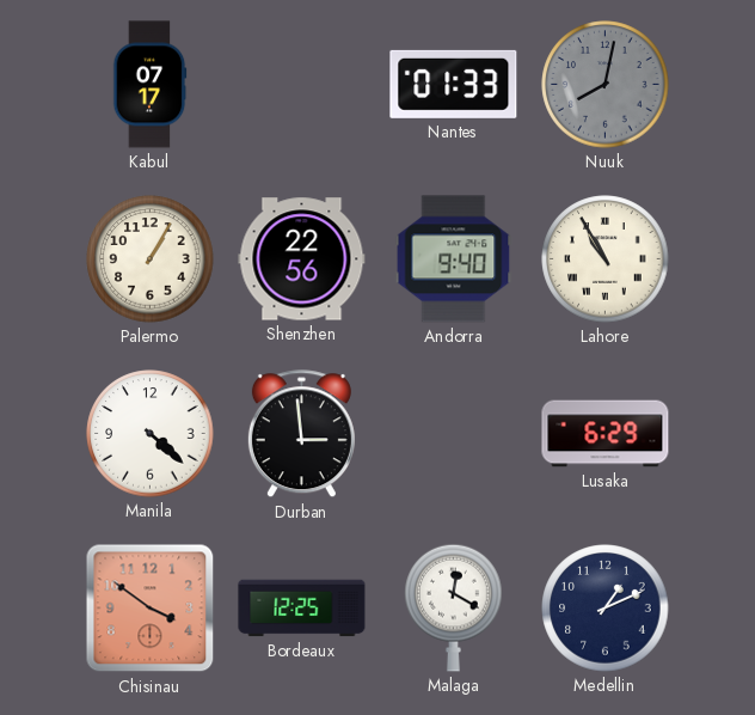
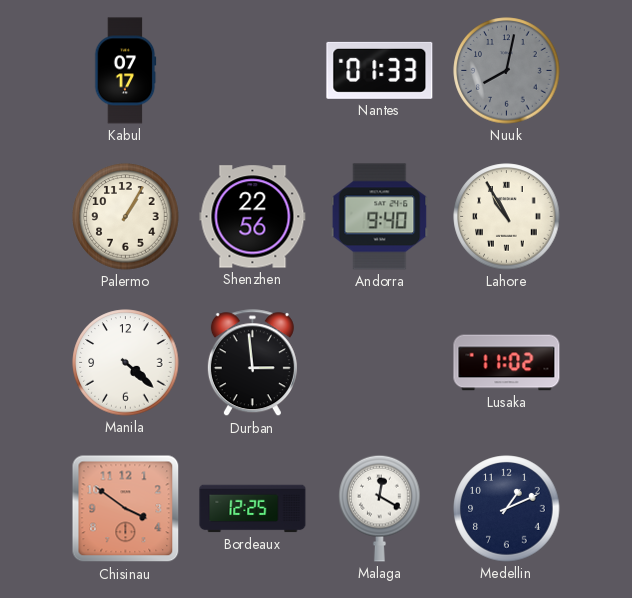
Lusaka: 6:29 -> 11:02 (507, 363)
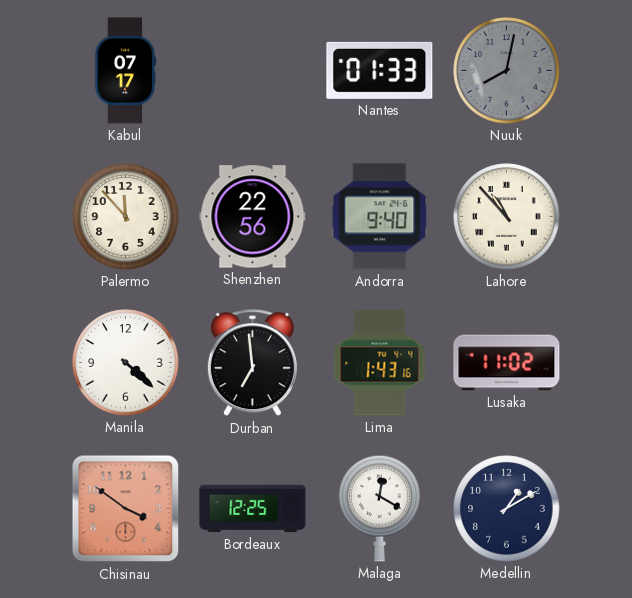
Palermo: 1:05 -> 11:53 (126, 217)
Lahore: 10:55 -> 10:53 (507, 217)
Durban: 2:59 -> 6:59 (252, 363)
Lima: none -> 1:43 (380, 363)
Medellin: 1:11 -> 1:10 (507, 509)
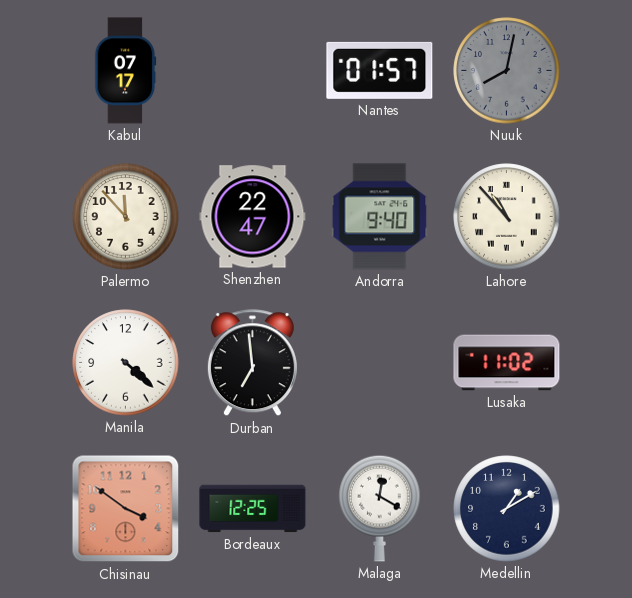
Nantes: 01:33 -> 01:57 (380, 70)
Shenzhen: 22:56 -> 22:47 (253, 217)
Lima: 1:43 -> none (380, 363)
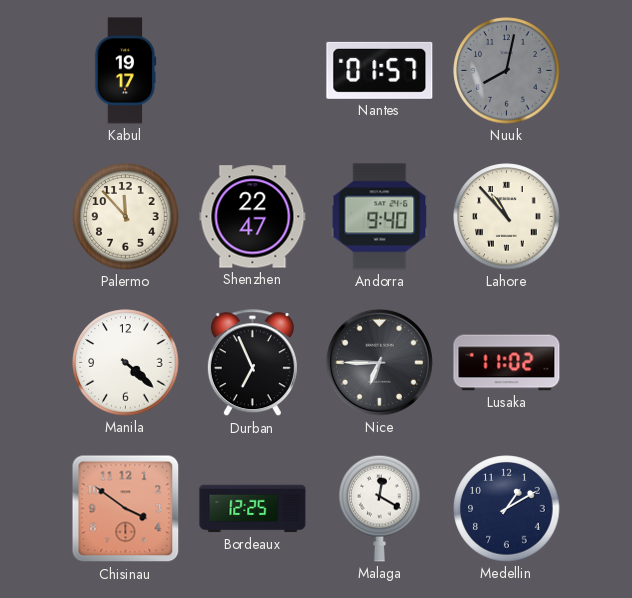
Kabul: 07:17 -> 19:17 (125, 71)
Durban: 6:59 -> 6:56 (252, 363)
Nice: none -> 6:45 (379, 362)
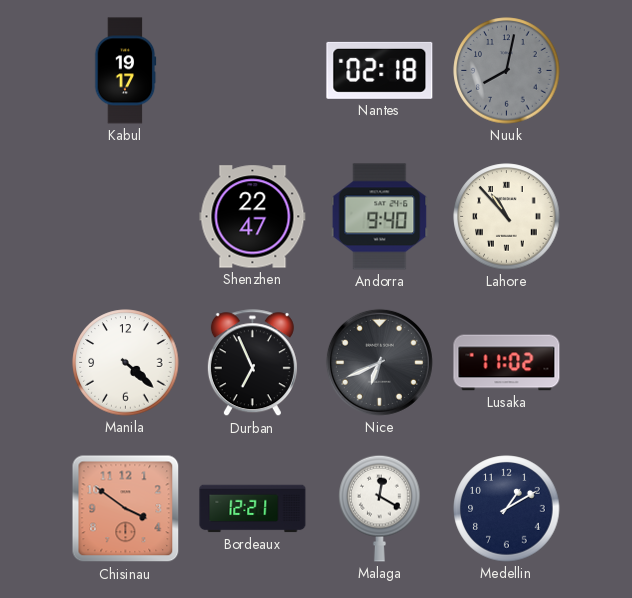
Nantes: 01:57 -> 02:18 (380, 70)
Palermo: 11:53 -> none (126, 217)
Nice: 6:45 -> 6:41 (379, 362)
Bordeaux: 12:25 -> 12:21 (253, 509)
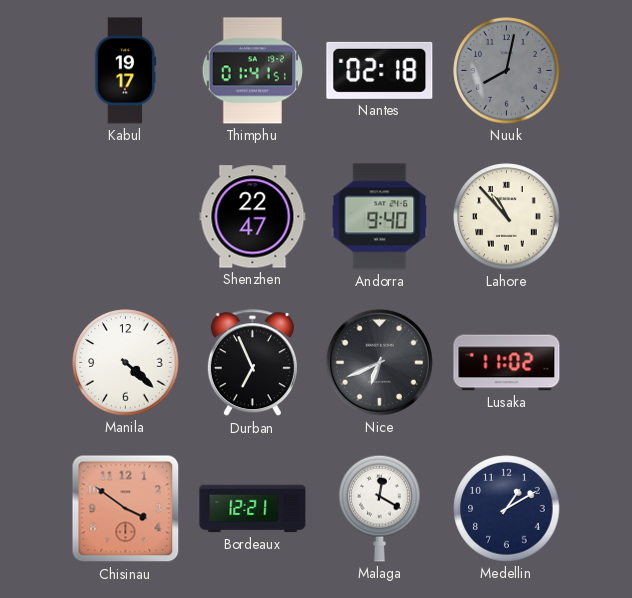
Thimphu: none -> 01:41 (252, 71)
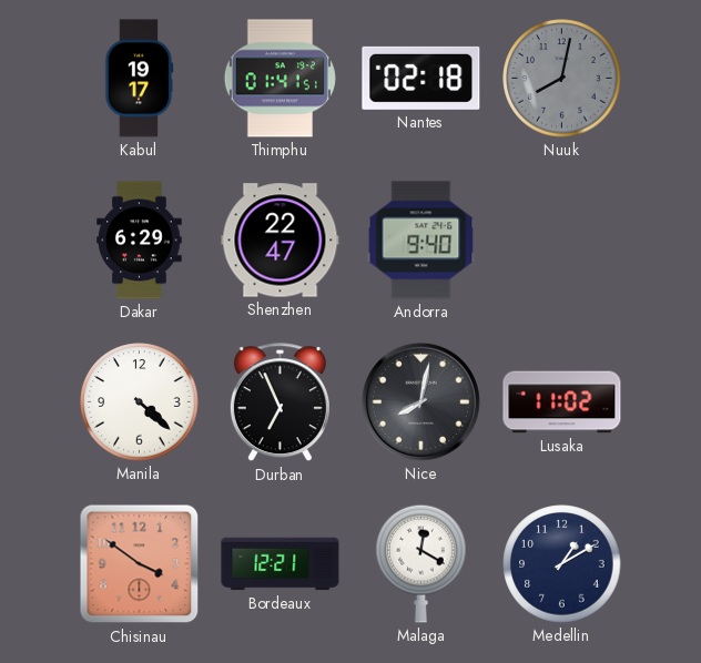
Dakar: none -> 6:29 (140, 241)
Lahore: 10:53 -> none (507, 217)
Nice: 6:41 -> 8:02 (420, 401)
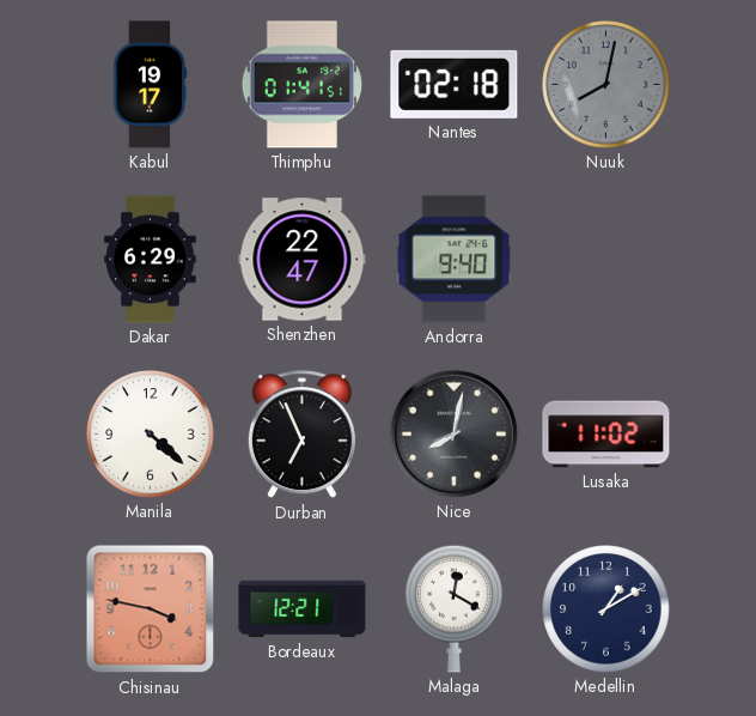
Chisinau: 3:51 -> 3:47 (151, 609)
